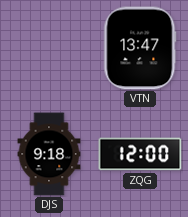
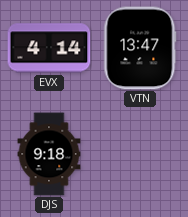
EVX: none -> 4:14 (49, 48)
ZQG: 12:00 -> none (140, 154)
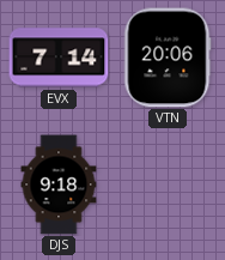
EVX: 4:14 -> 7:14 (59, 58)
VTN: 13:47 -> 20:06 (168, 58)
